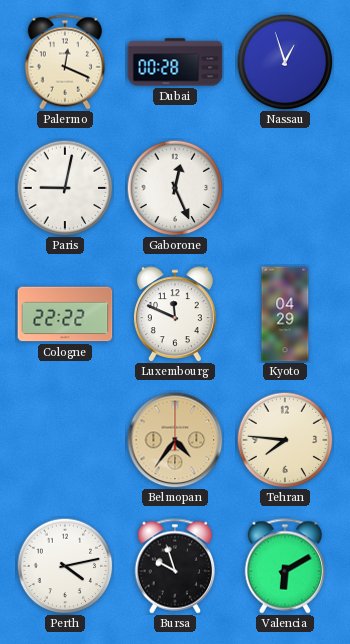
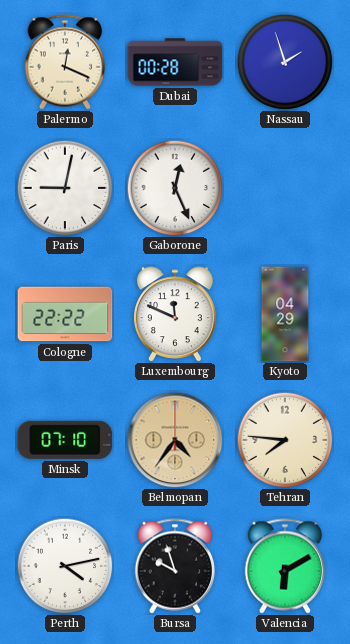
Nassau: 12:57 -> 1:57 (285, 62)
Minsk: none -> 07:10 (65, 440)
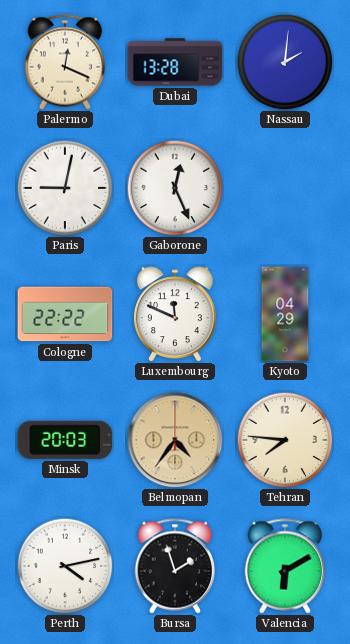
Dubai: 00:28 -> 13:28 (175, 62)
Nassau: 1:57 -> 2:01 (285, 62)
Minsk: 07:10 -> 20:03 (65, 440)
Bursa: 9:57 -> 1:57 (174, 566)
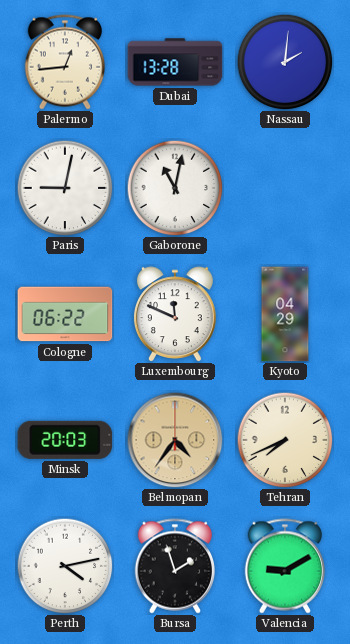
Palermo: 12:19 -> 12:44 (64, 62)
Gaborone: 12:26 -> 11:02 (175, 188)
Cologne: 22:22 -> 06:22 (65, 314)
Tehran: 7:46 -> 7:41 (285, 440)
Valencia: 6:10 -> 9:10 (284, 566)
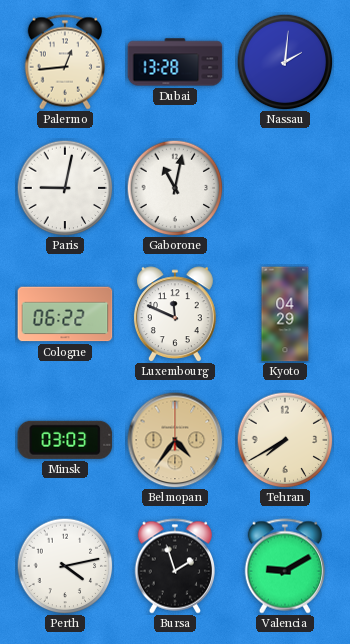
Minsk: 20:03 -> 03:03 (65, 440)
Tehran: 7:41 -> 7:40 (285, 440)
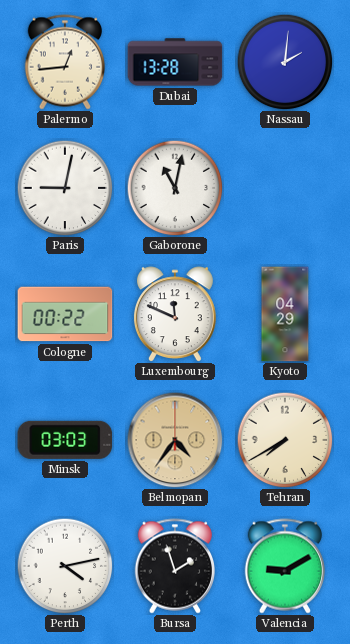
Cologne: 06:22 -> 00:22 (65, 314)
